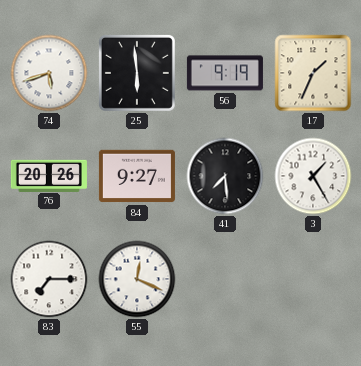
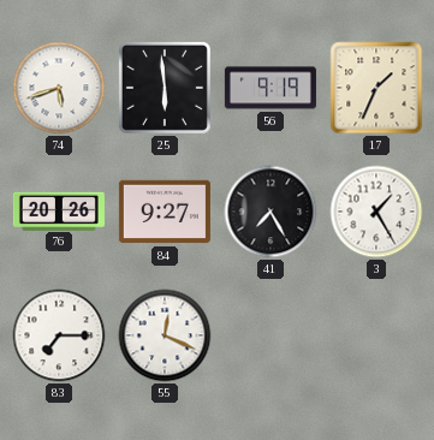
41: 7:29 -> 7:25 (270, 212)
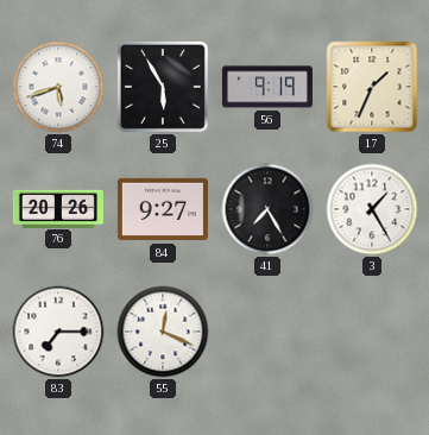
25: 5:59 -> 5:55 (163, 87)
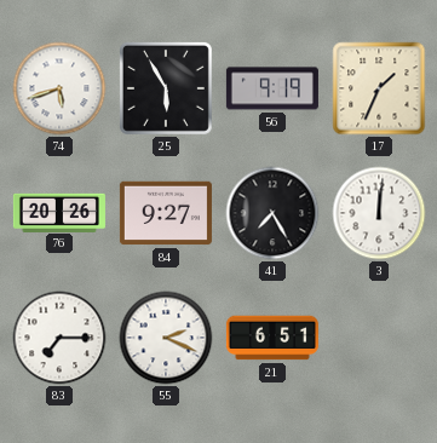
3: 1:25 -> 12:01 (379, 213)
55: 12:19 -> 2:19 (166, 338)
21: none -> 6:51 (272, 338)
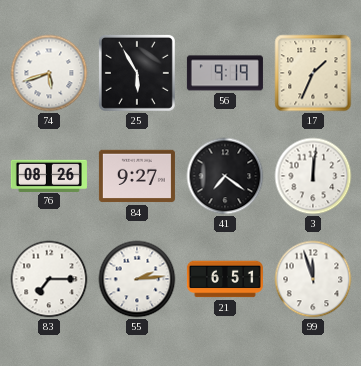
76: 20:26 -> 08:26 (49, 175)
41: 7:25 -> 7:21 (225, 176)
55: 2:19 -> 2:14 (137, 279)
99: none -> 11:57 (313, 279)
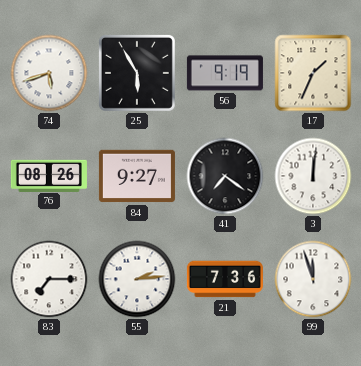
21: 6:51 -> 7:36 (225, 279)
